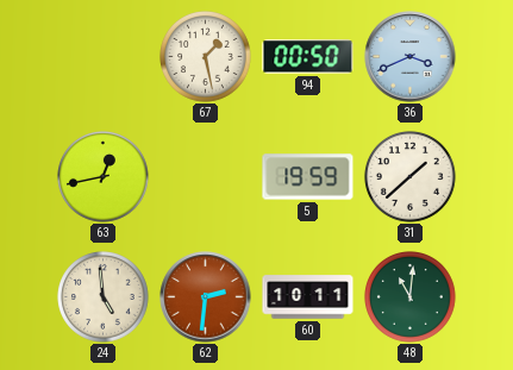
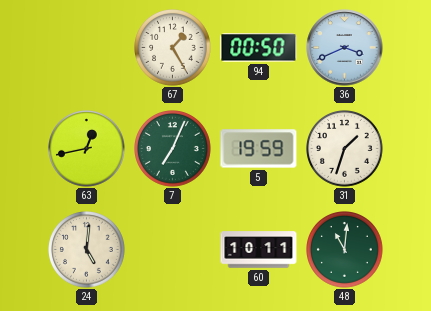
67: 1:28 -> 1:25 (173, 48)
7: none -> 7:04 (173, 149)
31: 1:38 -> 1:33 (345, 149)
24: 4:59 -> 5:01 (87, 250)
62: 2:31 -> none (206, 297)
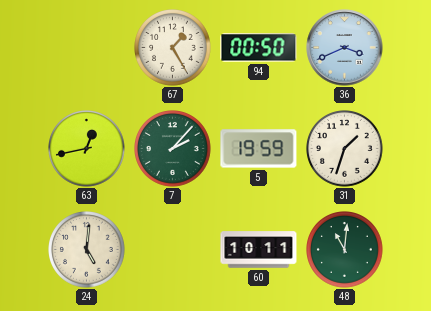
7: 7:04 -> 2:07 (173, 149)
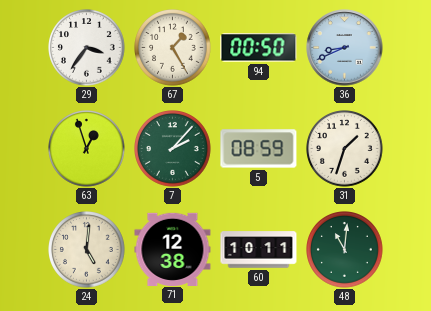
29: none -> 3:36 (87, 48)
36: 3:41 -> 8:41 (345, 48)
63: 12:43 -> 12:57 (87, 149)
5: 19:59 -> 08:59 (259, 149)
71: none -> 12:38 (173, 249)
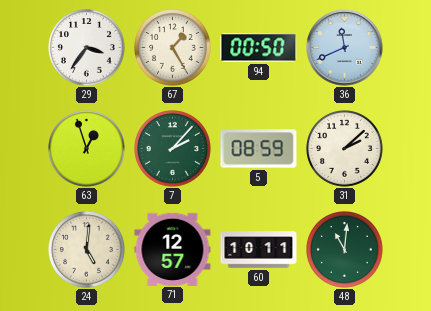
36: 8:41 -> 11:41 (345, 48)
31: 1:33 -> 2:08 (345, 149)
71: 12:38 -> 12:57 (173, 249)
